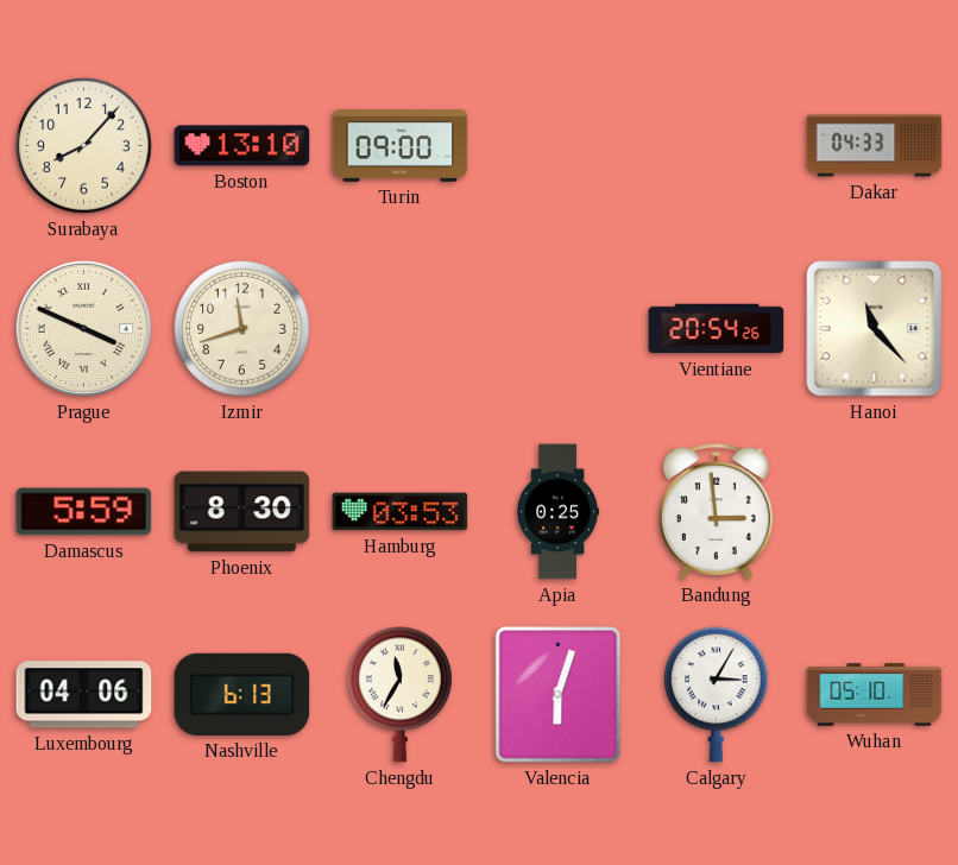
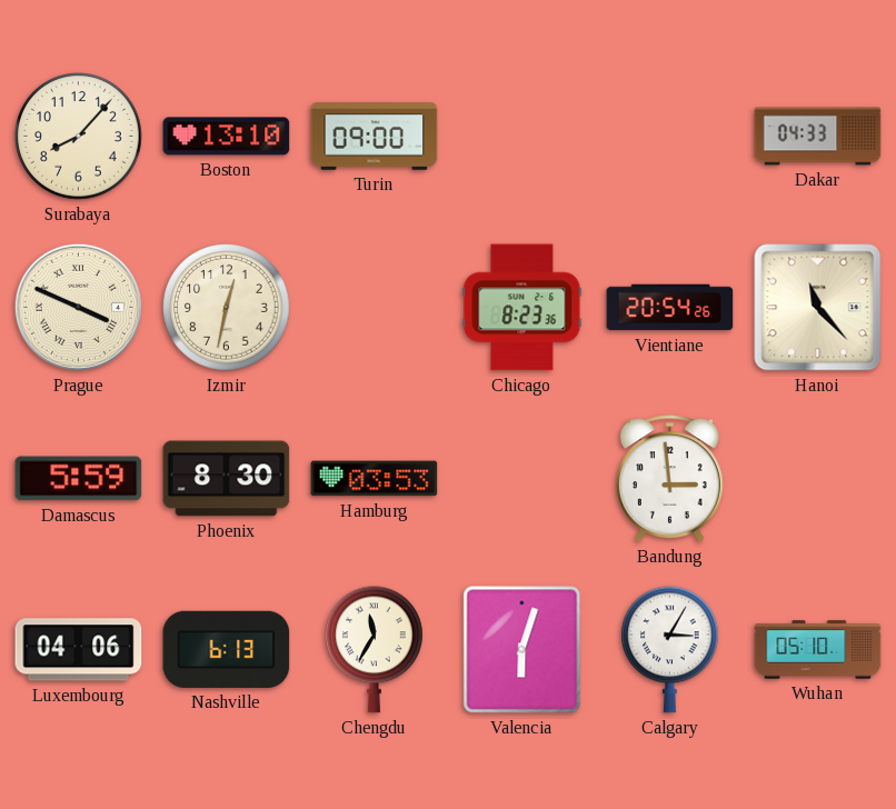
Izmir: 11:42 -> 12:32 (227, 308)
Chicago: none -> 8:23 (522, 308)
Apia: 0:25 -> none (559, 512)
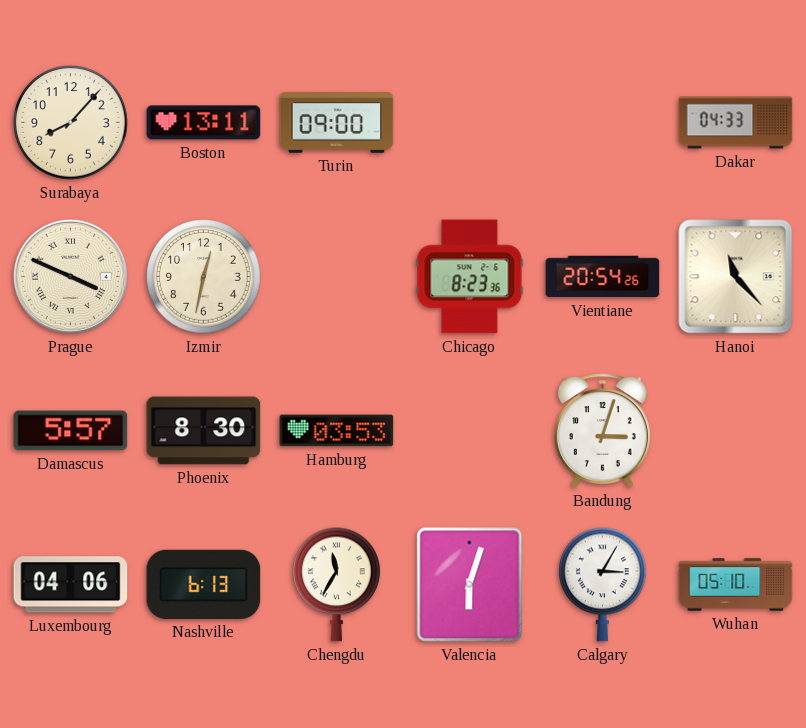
Boston: 13:10 -> 13:11 (204, 123)
Damascus: 5:59 -> 5:57 (71, 431)
Bandung: 2:59 -> 3:03 (602, 431)
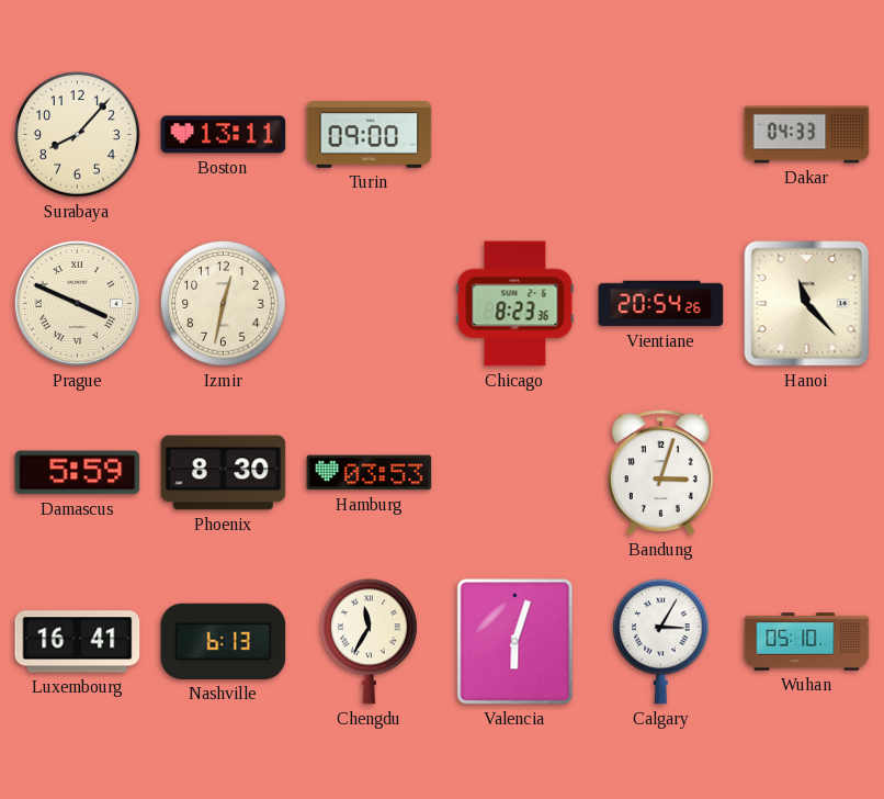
Damascus: 5:57 -> 5:59 (78, 473)
Luxembourg: 04:06 -> 16:41 (78, 642)
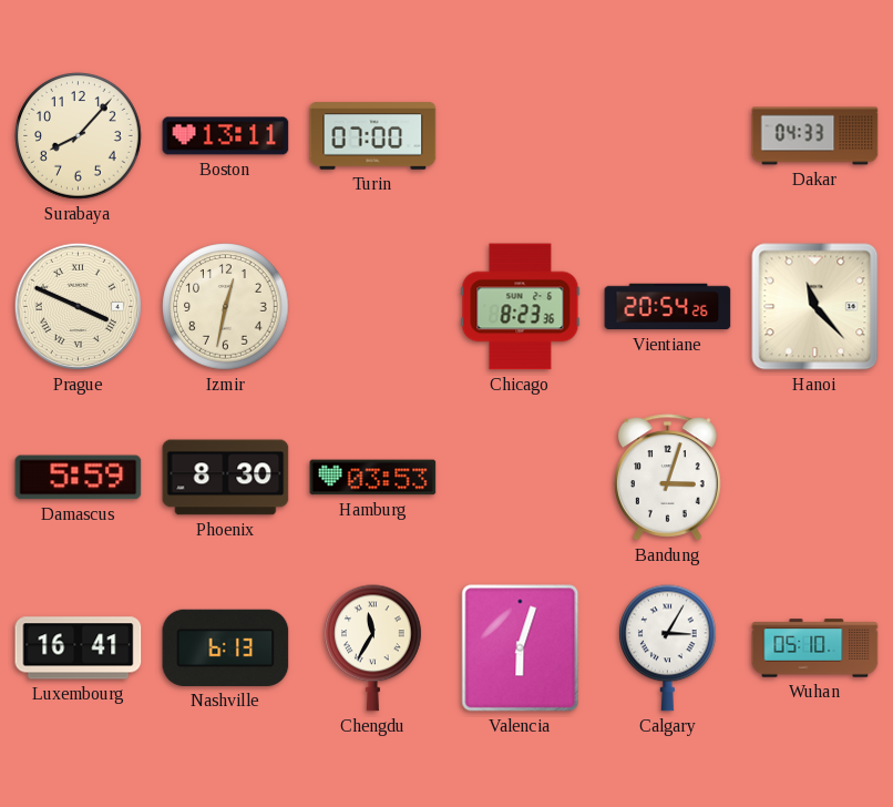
Turin: 09:00 -> 07:00 (373, 136)
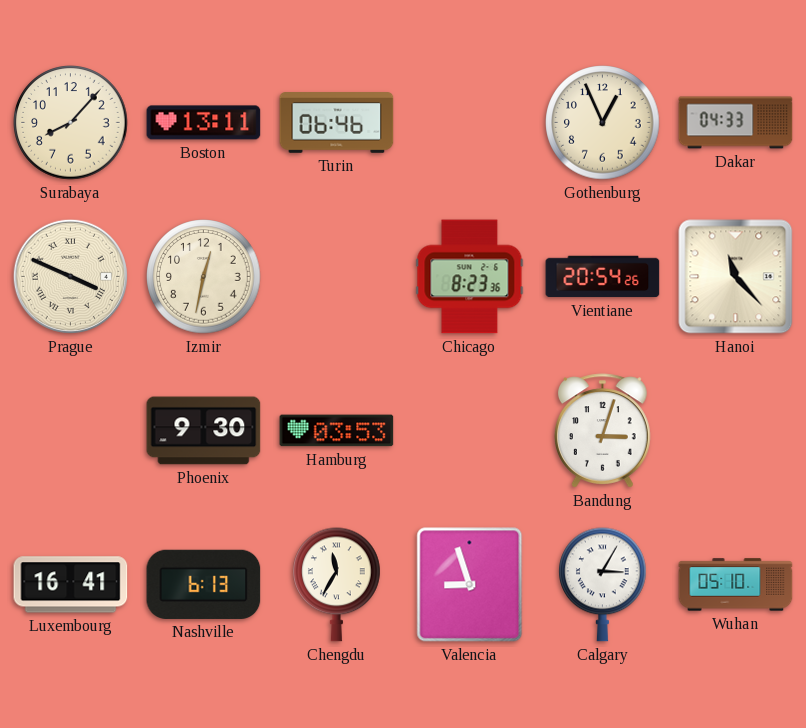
Turin: 07:00 -> 06:46 (337, 123)
Gothenburg: none -> 12:56 (603, 123)
Damascus: 5:59 -> none (79, 478)
Phoenix: 8:30 -> 9:30 (204, 431)
Valencia: 6:03 -> 8:57 (470, 585)
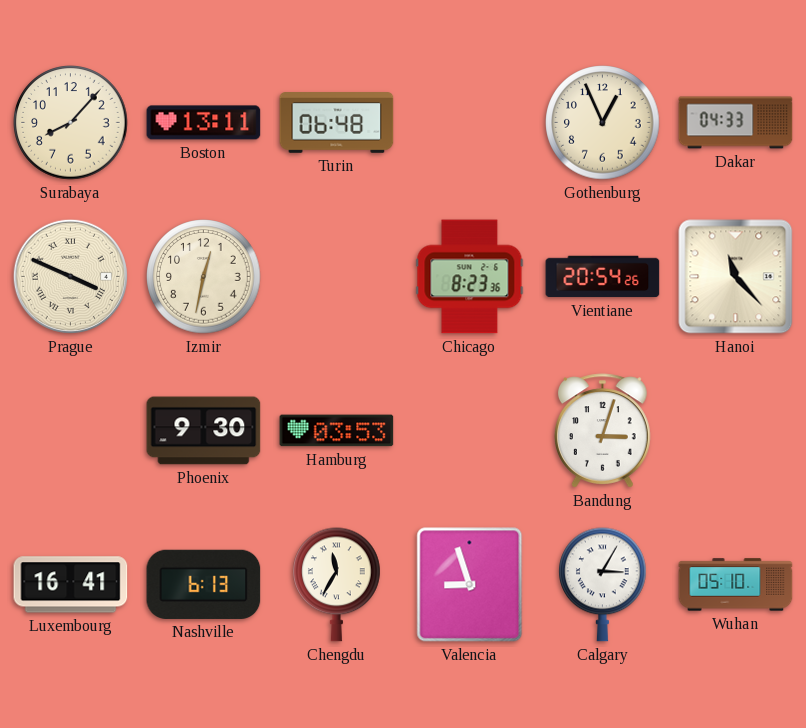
Turin: 06:46 -> 06:48 (337, 123)
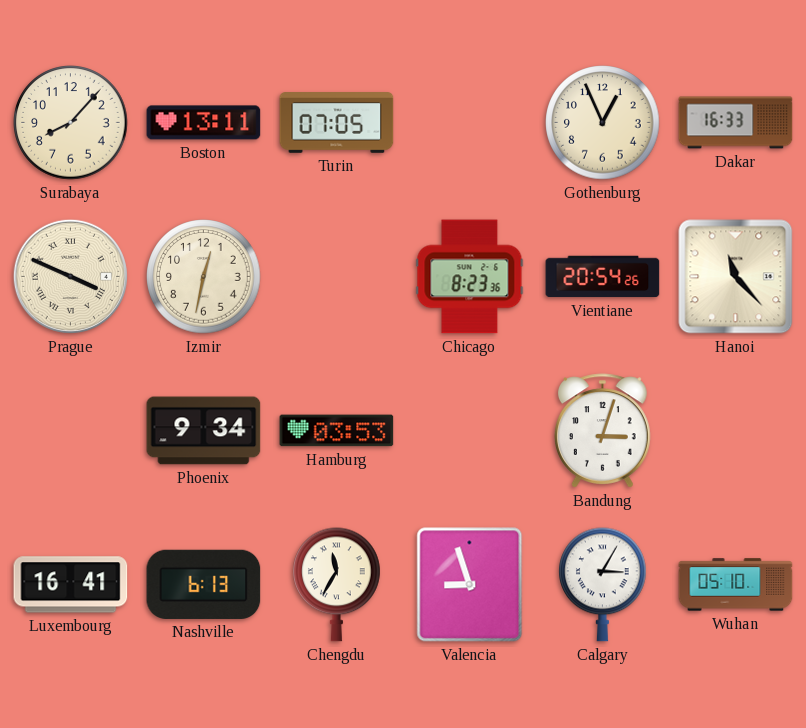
Turin: 06:48 -> 07:05 (337, 123)
Dakar: 04:33 -> 16:33 (736, 123)
Phoenix: 9:30 -> 9:34 (204, 431)
